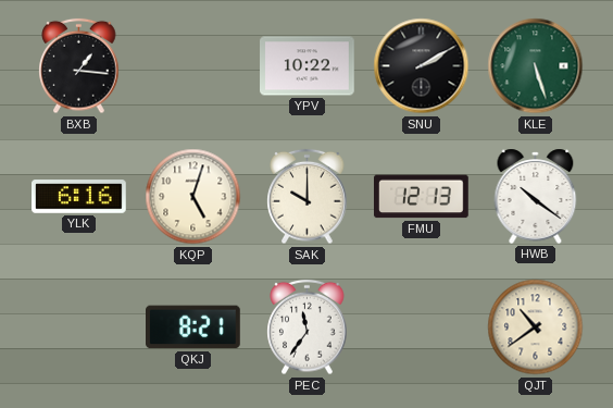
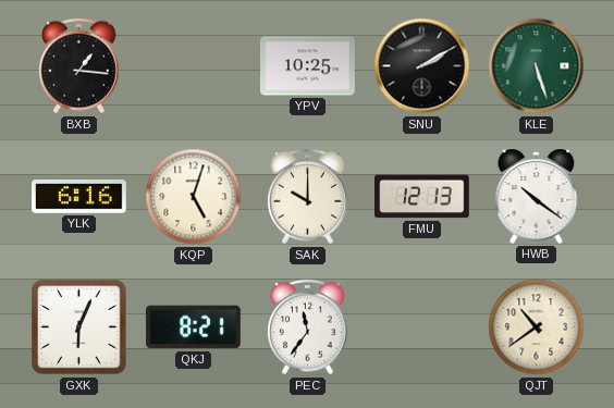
YPV: 10:22 -> 10:25 (308, 66)
GXK: none -> 6:04 (79, 327)
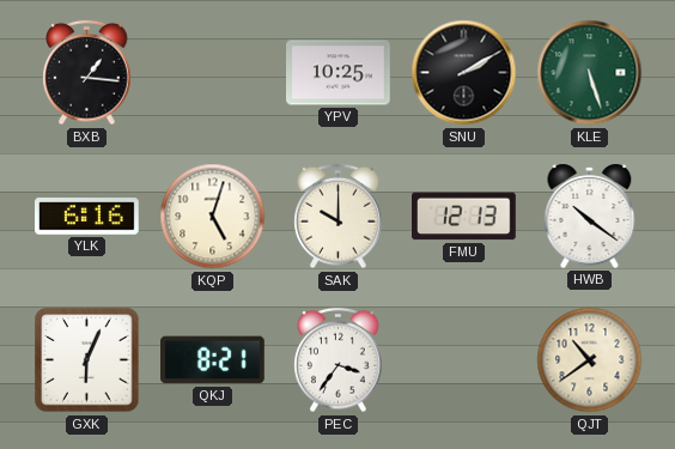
PEC: 11:36 -> 3:36 (339, 360)
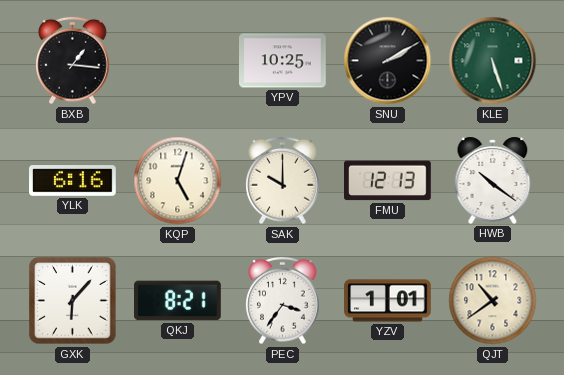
GXK: 6:04 -> 6:07 (73, 301)
YZV: none -> 1:01 (388, 301)
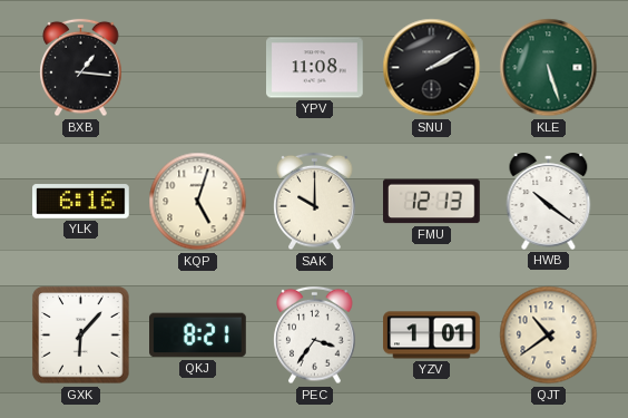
YPV: 10:25 -> 11:08 (315, 68)
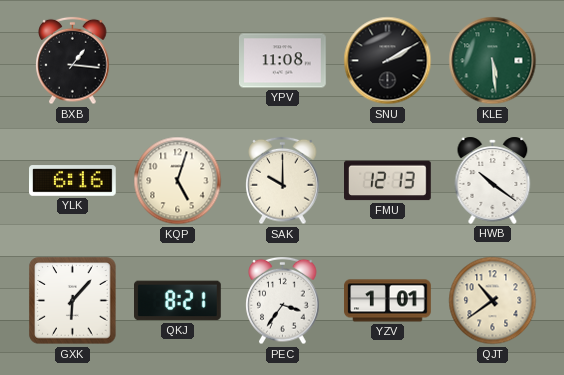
KLE: 5:27 -> 5:29 (493, 61)
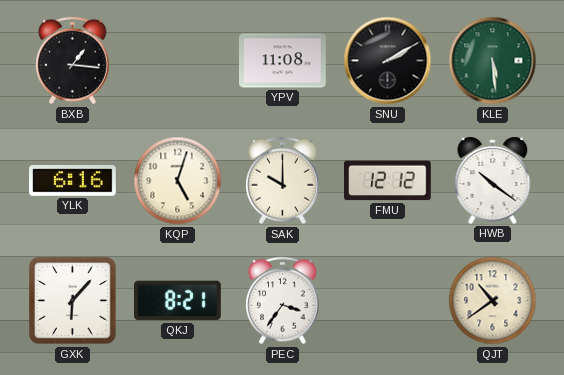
FMU: 12:13 -> 12:12 (388, 181)
YZV: 1:01 -> none (388, 301)
